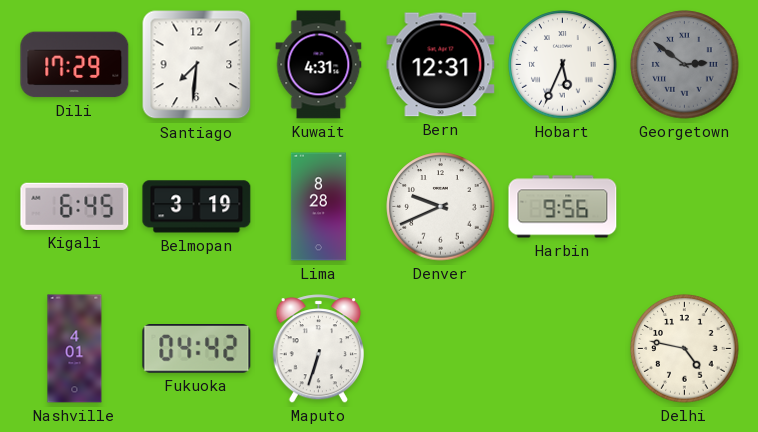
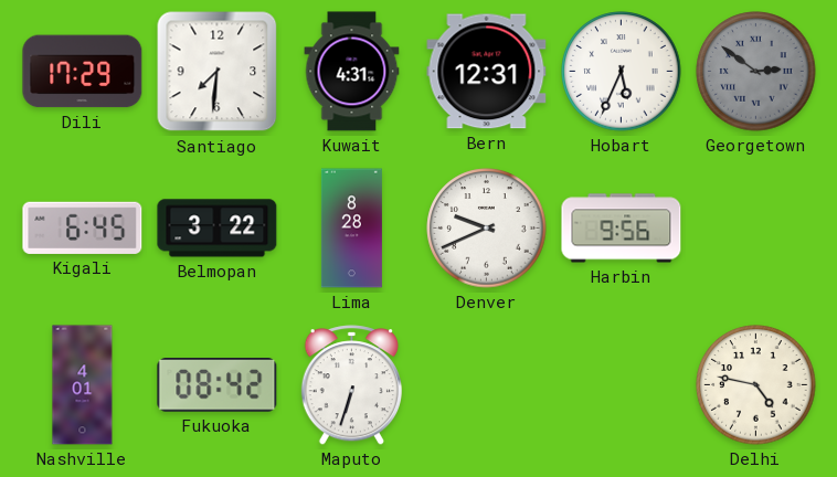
Belmopan: 3:19 -> 3:22 (218, 229)
Fukuoka: 04:42 -> 08:42 (218, 385)
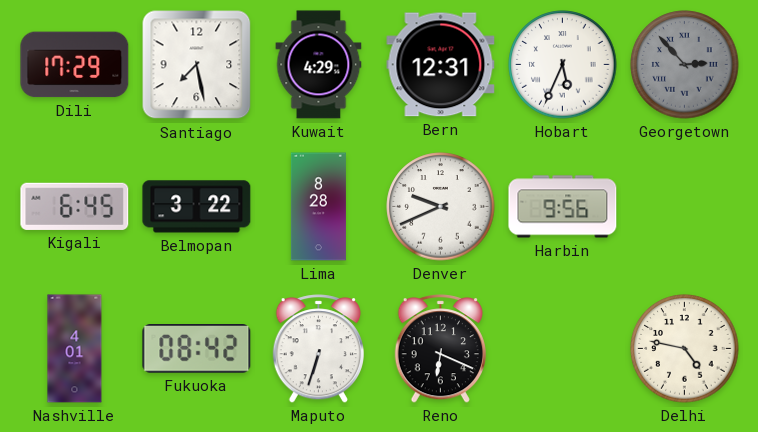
Santiago: 7:31 -> 7:28 (197, 65)
Kuwait: 4:31 -> 4:29 (319, 65)
Georgetown: 2:51 -> 2:53 (685, 65)
Reno: none -> 6:19 (440, 349)
